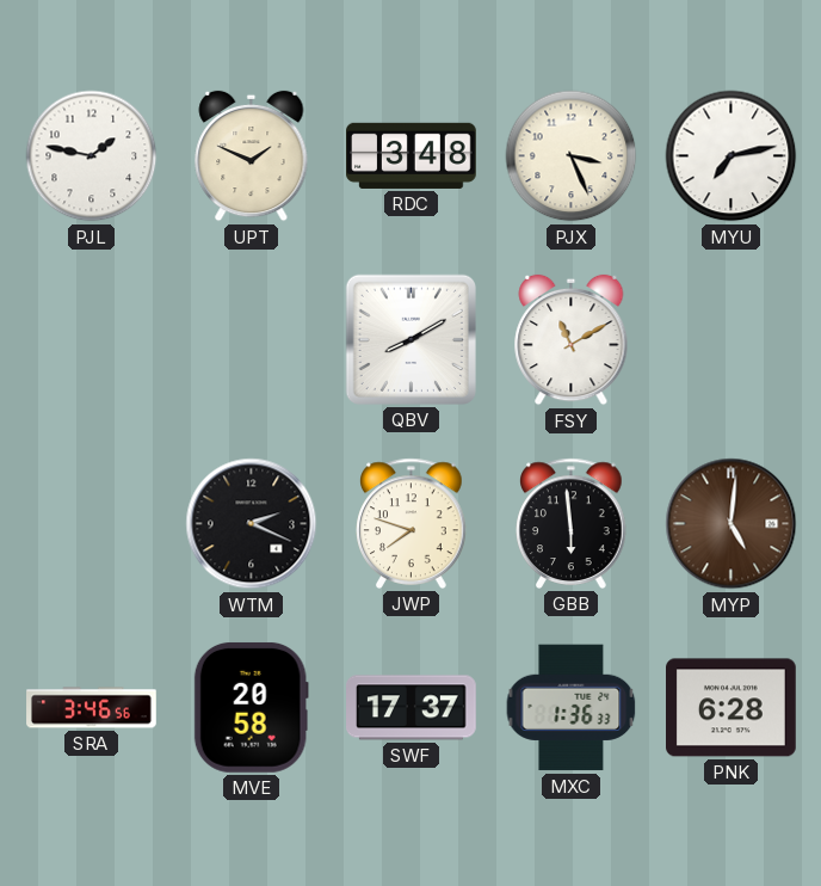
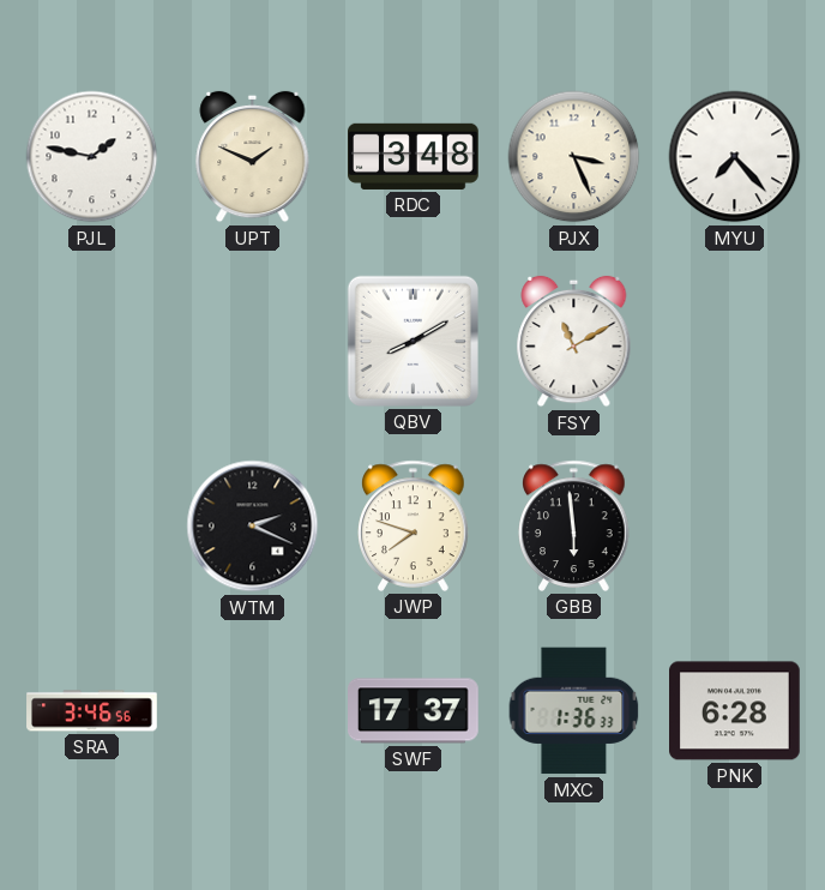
MYU: 7:13 -> 7:23 (735, 157)
MYP: 5:01 -> none (732, 524)
MVE: 20:58 -> none (251, 707)
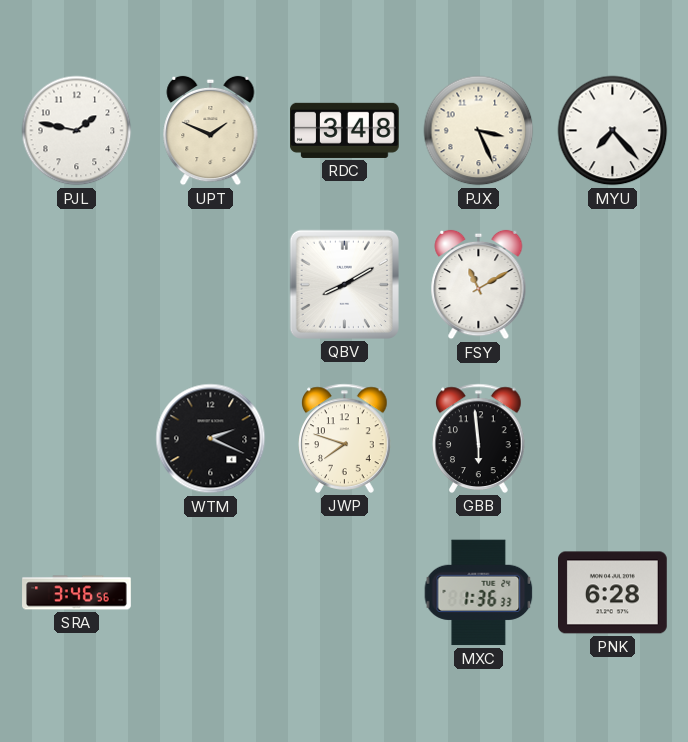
SWF: 17:37 -> none (414, 711)
